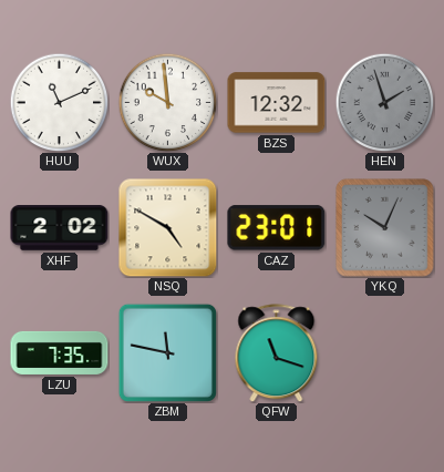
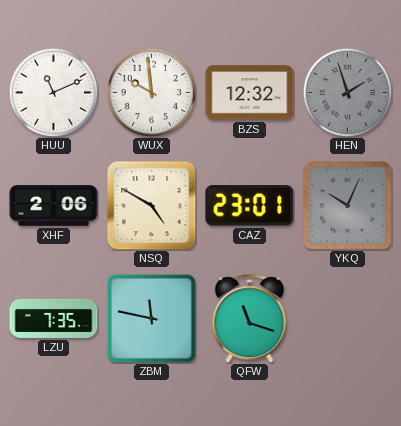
XHF: 2:02 -> 2:06 (54, 206)
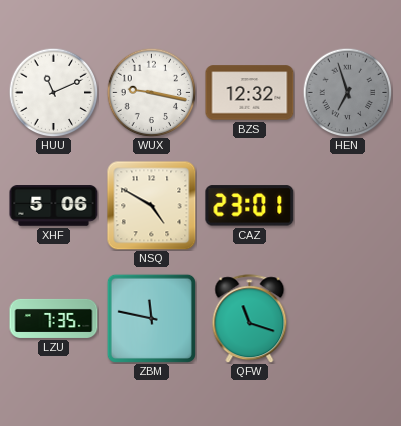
WUX: 9:59 -> 9:17 (151, 92)
HEN: 1:57 -> 6:57 (347, 92)
XHF: 2:06 -> 5:06 (54, 206)
YKQ: 10:04 -> none (348, 206)
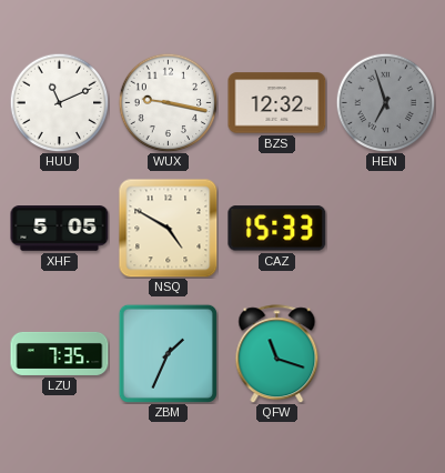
XHF: 5:06 -> 5:05 (60, 229)
CAZ: 23:01 -> 15:33 (277, 229)
ZBM: 11:47 -> 1:34 (168, 353)
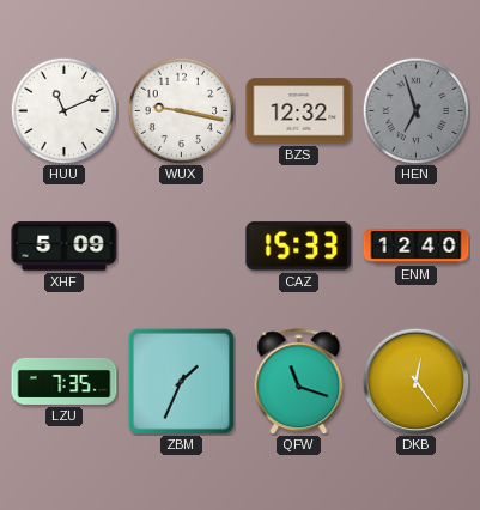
XHF: 5:05 -> 5:09 (65, 247)
NSQ: 4:50 -> none (169, 229)
ENM: none -> 12:40 (417, 247)
DKB: none -> 12:24 (415, 381)
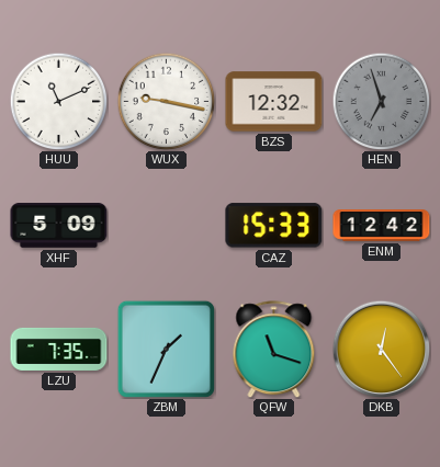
ENM: 12:40 -> 12:42 (382, 226)
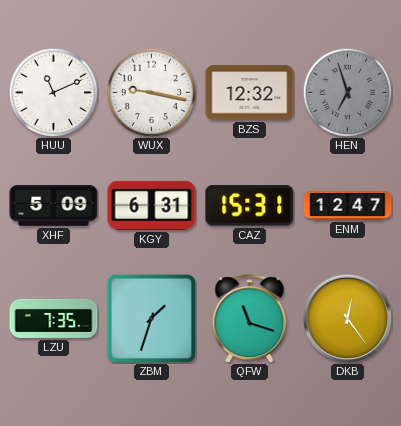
KGY: none -> 6:31 (152, 205)
CAZ: 15:33 -> 15:31 (250, 206)
ENM: 12:42 -> 12:47 (348, 206)
ZBM: 1:34 -> 1:33 (151, 318)
